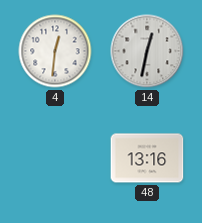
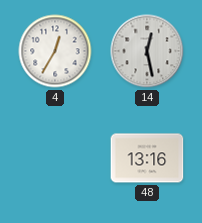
4: 12:31 -> 12:35 (55, 51)
14: 12:32 -> 12:28 (147, 51)
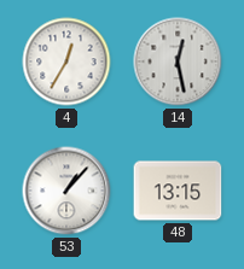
53: none -> 1:07 (66, 191)
48: 13:16 -> 13:15 (178, 191)
